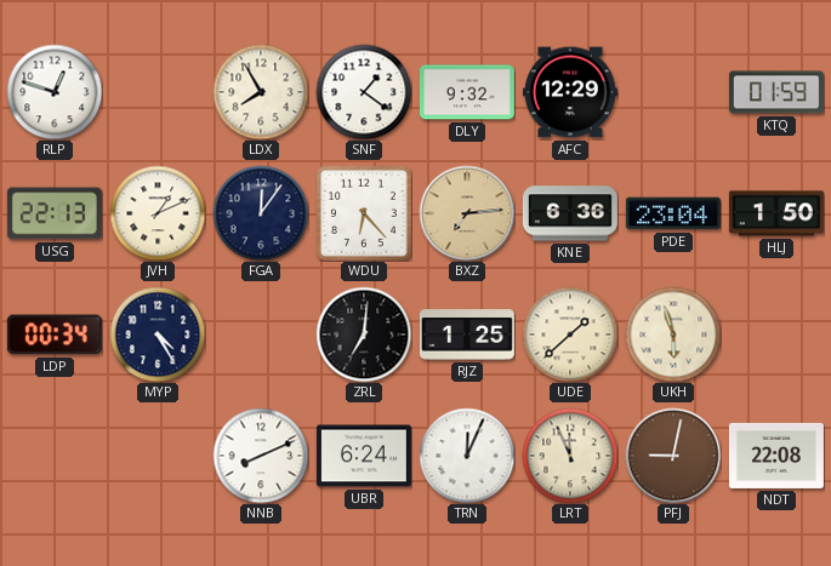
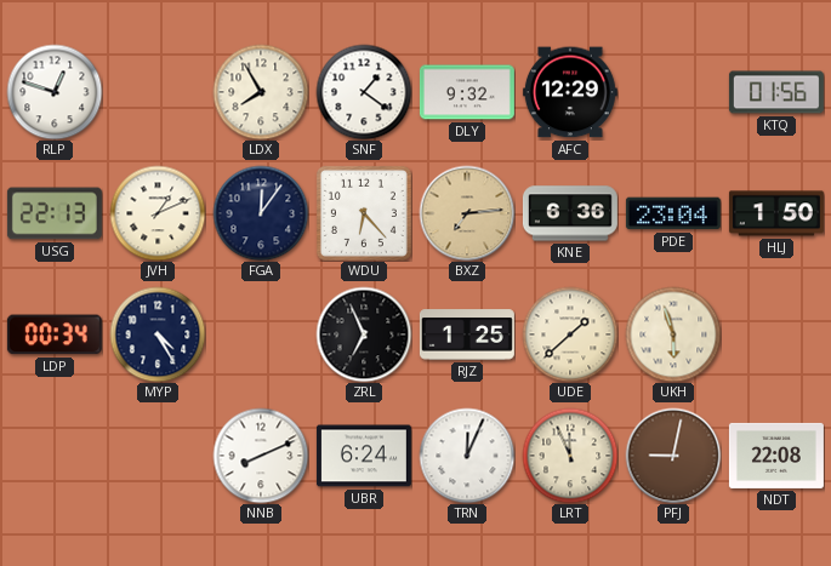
KTQ: 01:59 -> 01:56 (776, 92)
ZRL: 7:01 -> 6:56 (364, 335)
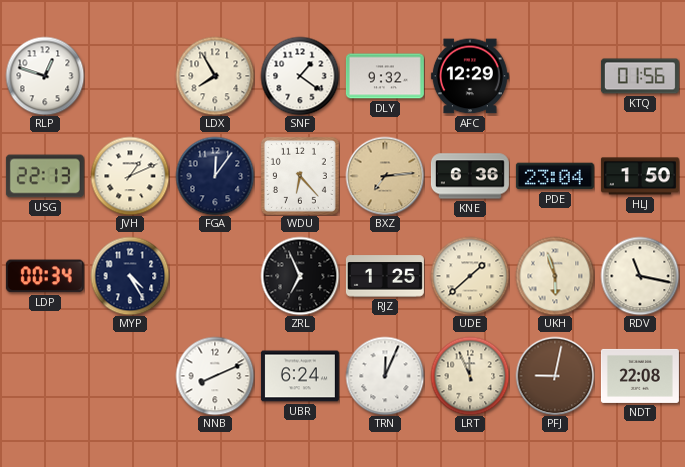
RDV: none -> 11:17 (640, 276)
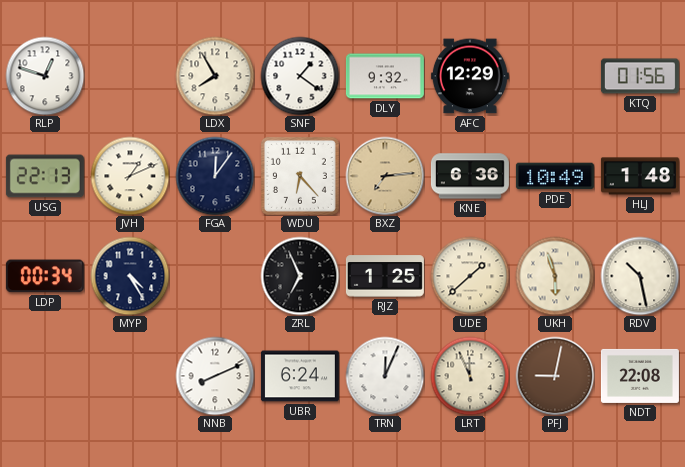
PDE: 23:04 -> 10:49 (555, 176)
HLJ: 1:50 -> 1:48 (640, 176)
RDV: 11:17 -> 10:28 (640, 276)
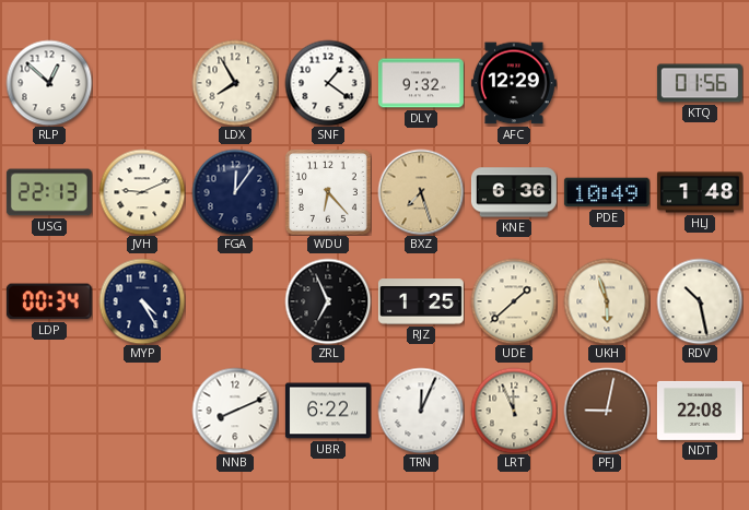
RLP: 12:48 -> 12:52 (49, 83)
JVH: 1:11 -> 9:11 (142, 192)
BXZ: 7:14 -> 7:27 (421, 192)
UBR: 6:24 -> 6:22 (328, 411)
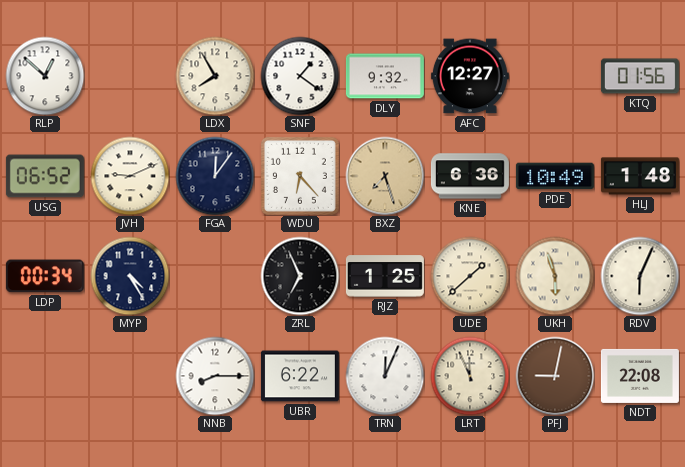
AFC: 12:29 -> 12:27 (470, 76)
USG: 22:13 -> 06:52 (45, 176)
RDV: 10:28 -> 6:04 (640, 276)
NNB: 8:11 -> 8:15 (215, 376)
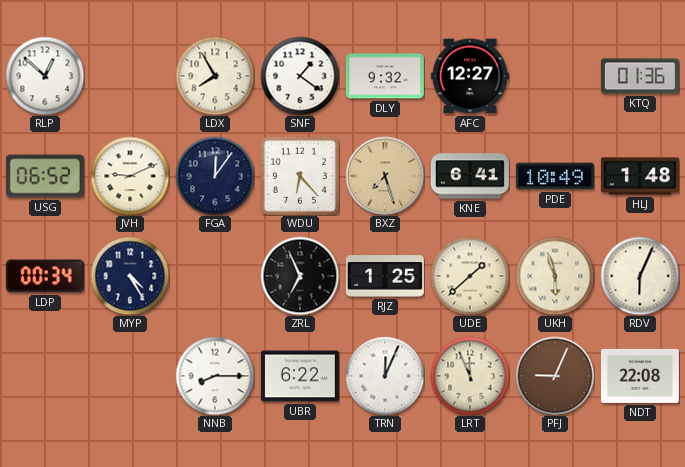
KTQ: 01:56 -> 01:36 (640, 76)
KNE: 6:36 -> 6:41 (470, 176)
PFJ: 9:02 -> 9:04 (555, 376)
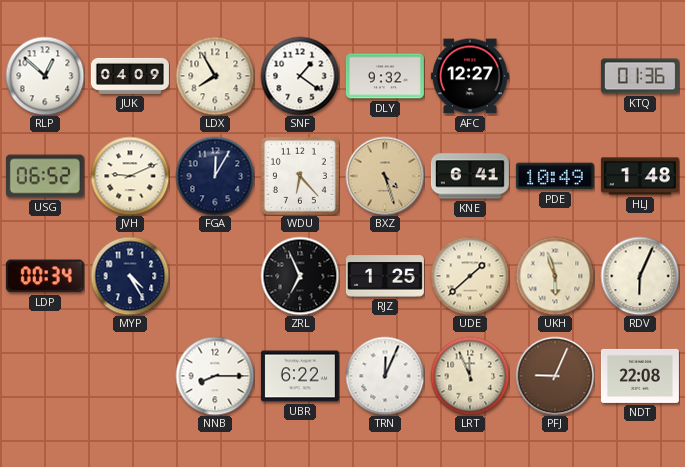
JUK: none -> 04:09 (130, 76)
FGA: 12:06 -> 12:05 (215, 176)
BXZ: 7:27 -> 4:27 (385, 176)
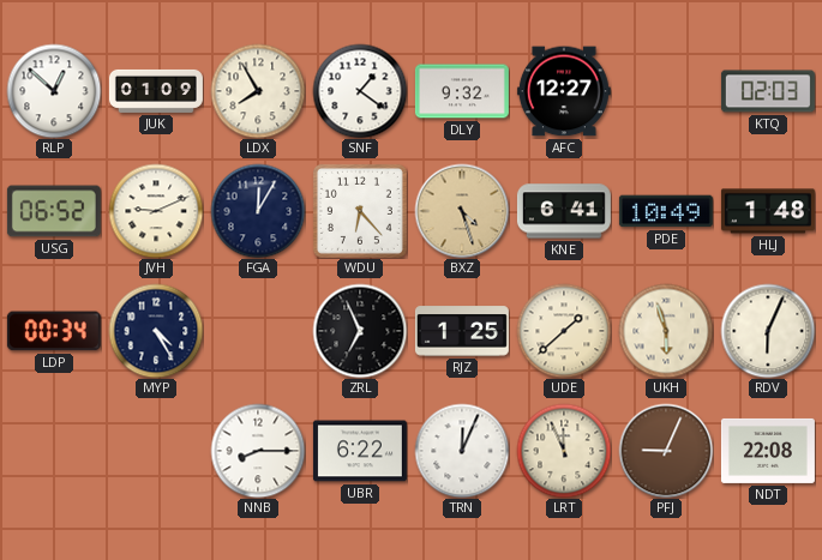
JUK: 04:09 -> 01:09 (156, 91)
KTQ: 01:36 -> 02:03 (768, 91)
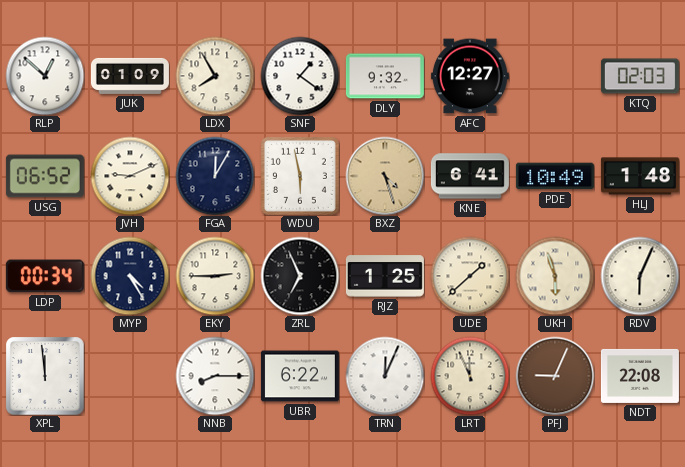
WDU: 6:23 -> 5:58 (300, 176)
EKY: none -> 2:45 (215, 276)
XPL: none -> 11:59 (45, 376)
